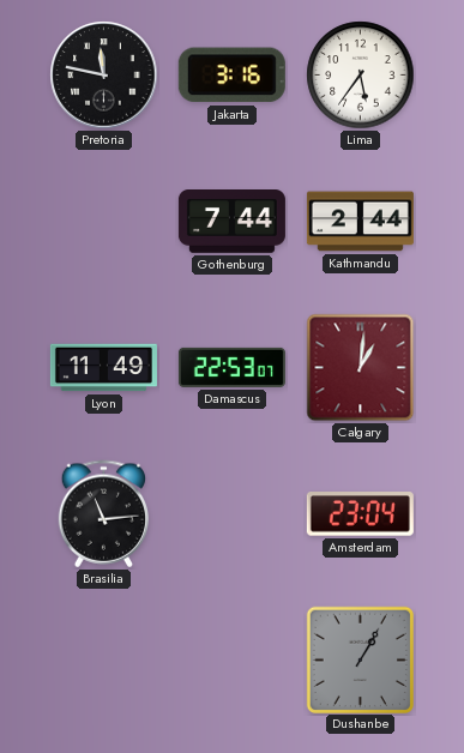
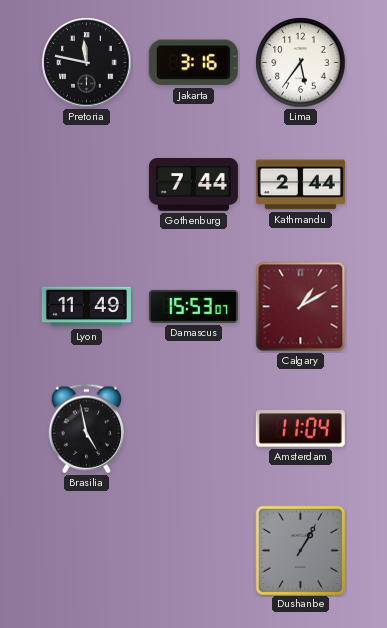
Damascus: 22:53 -> 15:53 (193, 306)
Calgary: 1:01 -> 1:10 (301, 307)
Brasilia: 11:14 -> 4:58 (86, 429)
Amsterdam: 23:04 -> 11:04 (300, 429)
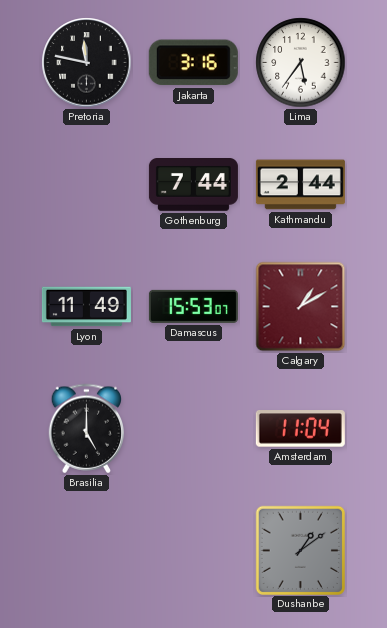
Brasilia: 4:58 -> 5:00 (86, 429)
Dushanbe: 1:05 -> 1:09 (300, 550)
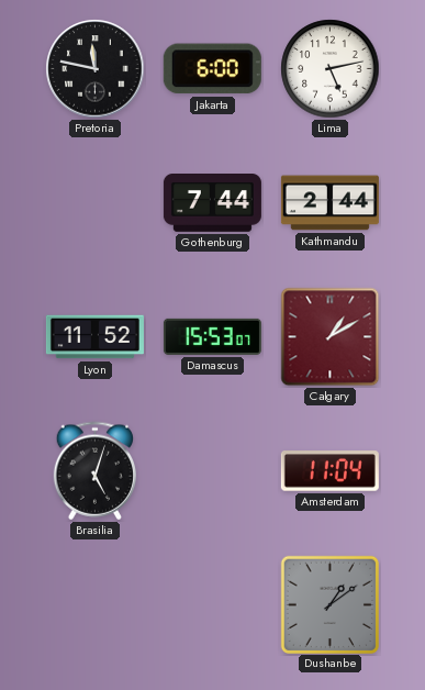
Jakarta: 3:16 -> 6:00 (212, 69)
Lima: 5:36 -> 5:13 (331, 69)
Lyon: 11:49 -> 11:52 (94, 337)
Brasilia: 5:00 -> 5:03 (94, 471)
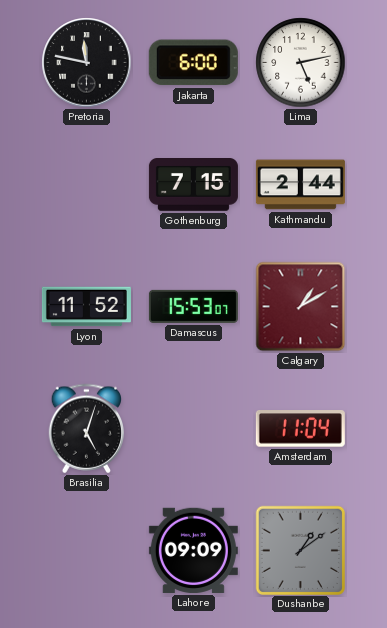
Gothenburg: 7:44 -> 7:15 (193, 185)
Lahore: none -> 09:09 (193, 550)
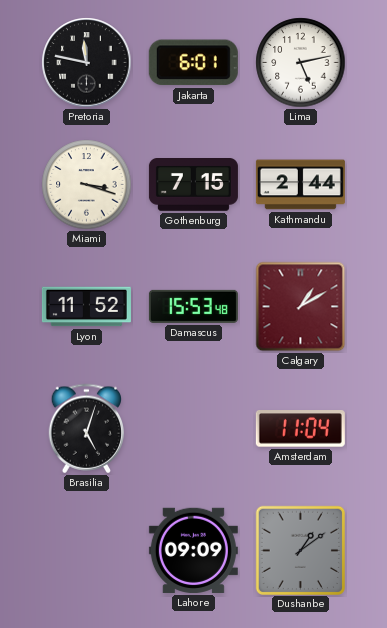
Jakarta: 6:00 -> 6:01 (193, 63)
Miami: none -> 3:18 (87, 185)
Damascus: 15:53:07 -> 15:53:48 (193, 306)
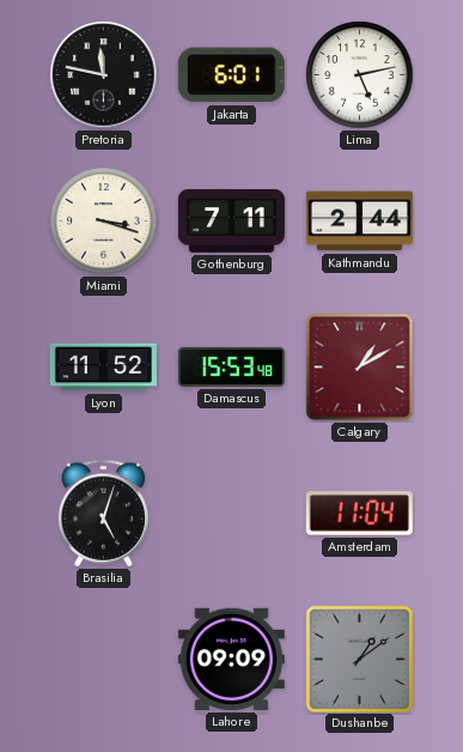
Gothenburg: 7:15 -> 7:11 (231, 222)
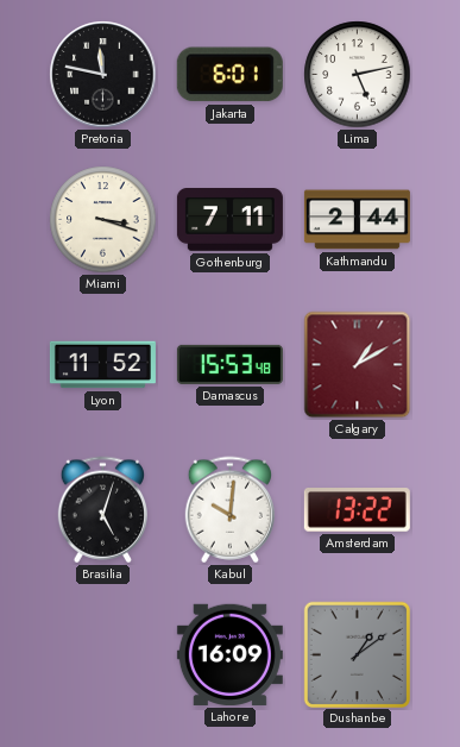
Kabul: none -> 10:01 (229, 510)
Amsterdam: 11:04 -> 13:22 (357, 510)
Lahore: 09:09 -> 16:09 (229, 654)
